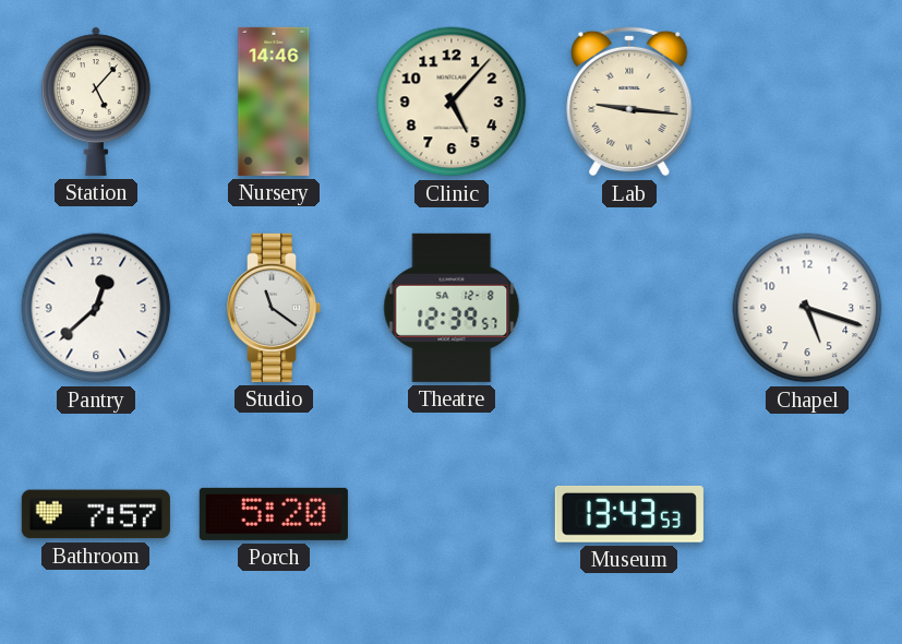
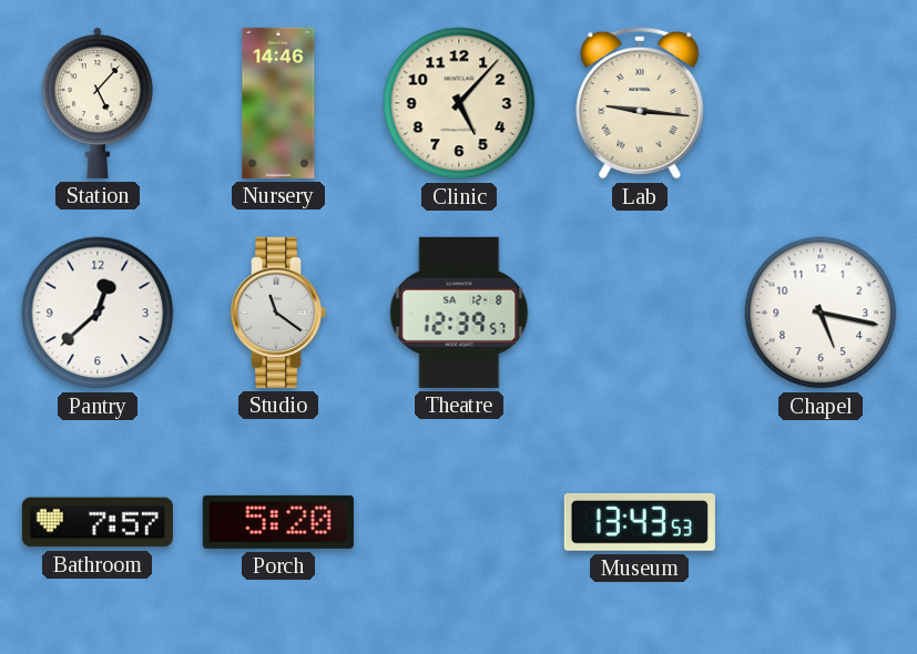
Chapel: 5:18 -> 5:17 (821, 313)
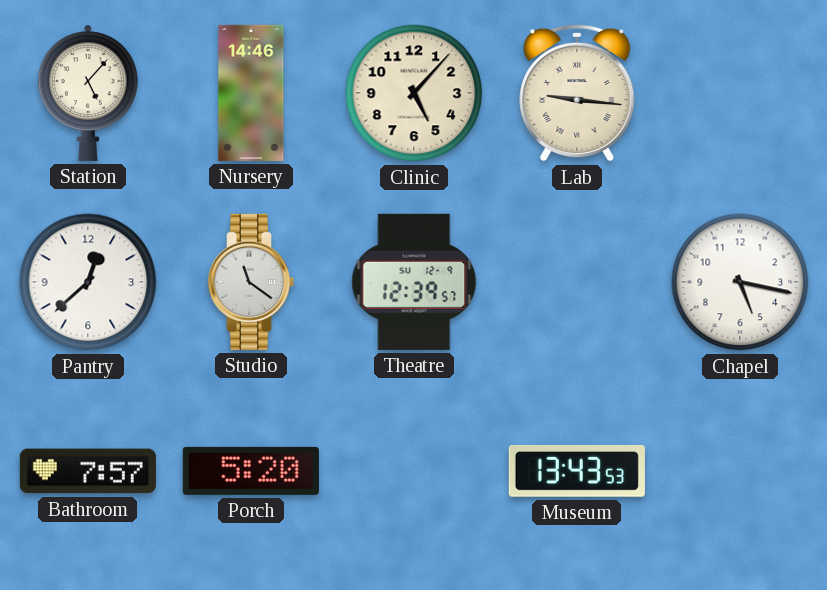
Theatre date: SA 12-8 -> SU 12-9 (414, 282)
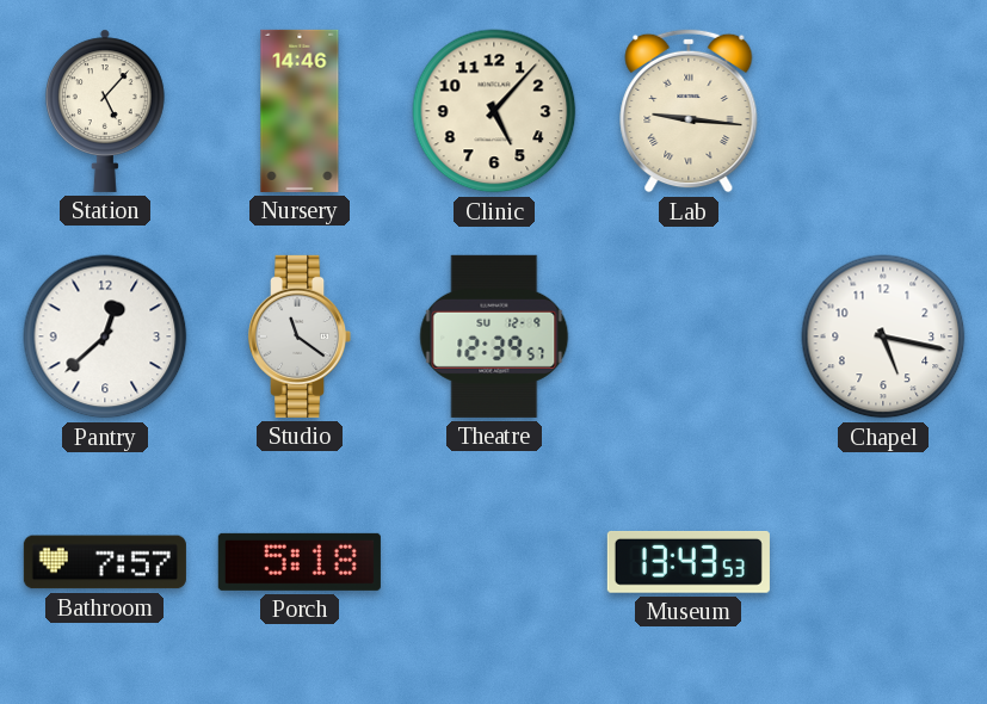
Porch: 5:20 -> 5:18 (300, 562)
